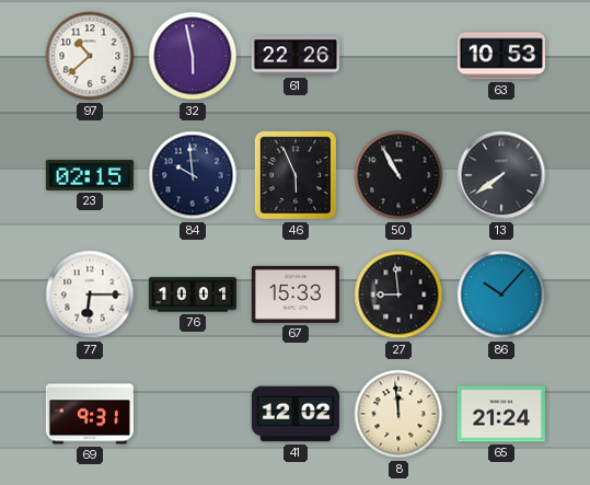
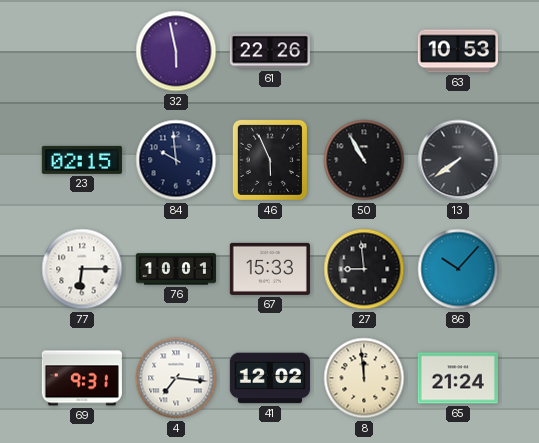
97: 10:38 -> none (90, 56)
4: none -> 7:16 (176, 378)
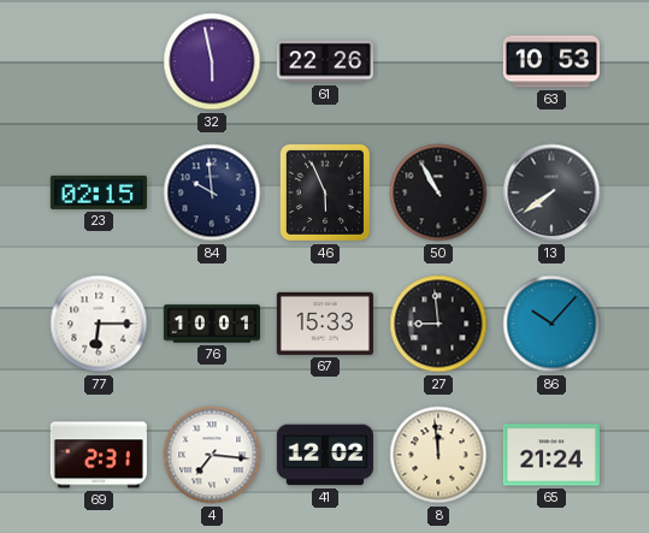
69: 9:31 -> 2:31 (99, 455)
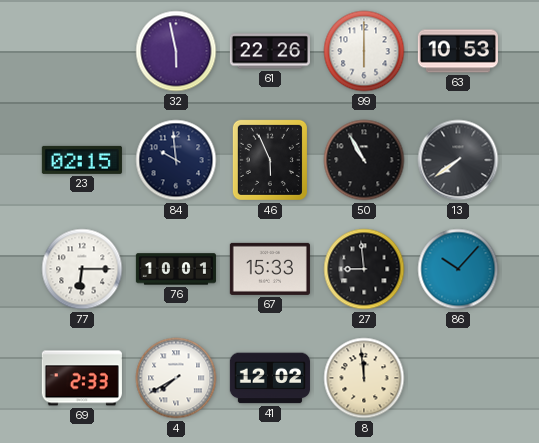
99: none -> 6:00 (364, 51)
69: 2:31 -> 2:33 (82, 378)
4: 7:16 -> 7:40 (176, 378)
65: 21:24 -> none (551, 455)
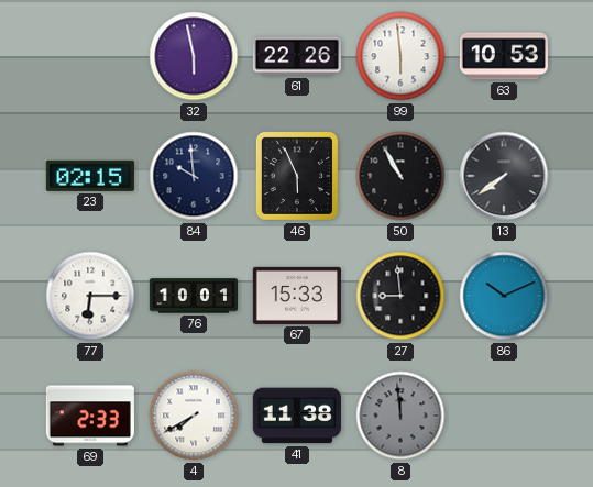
99: 6:00 -> 5:59 (400, 56)
86: 10:07 -> 10:11 (504, 296)
41: 12:02 -> 11:38 (297, 416)
8 dial: cream -> grey (400, 416)
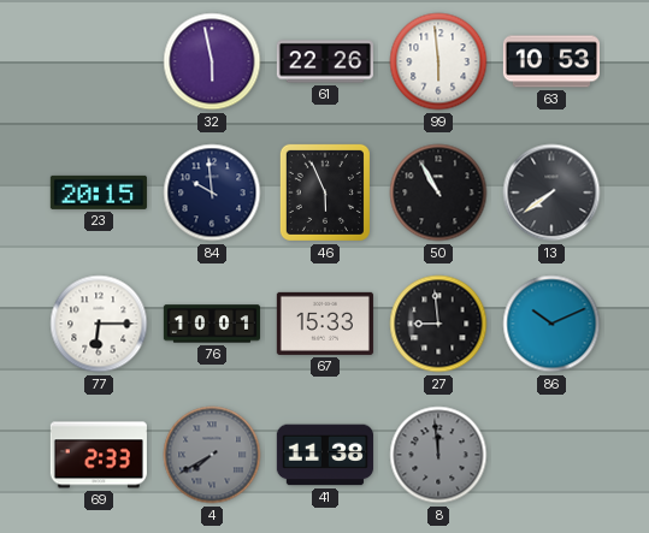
23: 02:15 -> 20:15 (99, 193)
4 dial: white -> grey (212, 455)
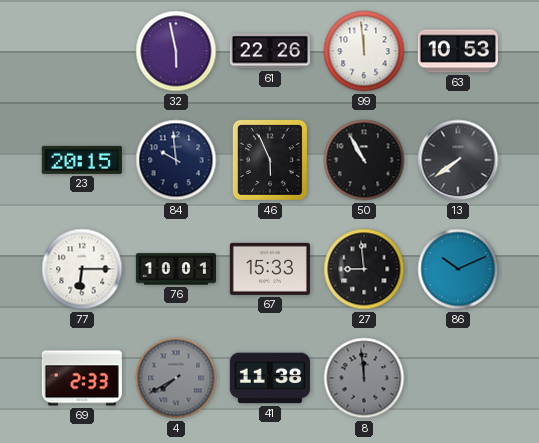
99: 5:59 -> 11:59 (364, 51)
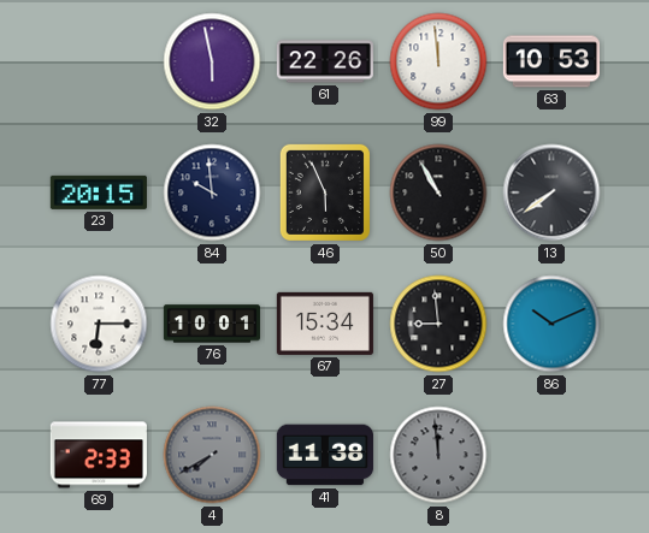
67: 15:33 -> 15:34 (325, 324)
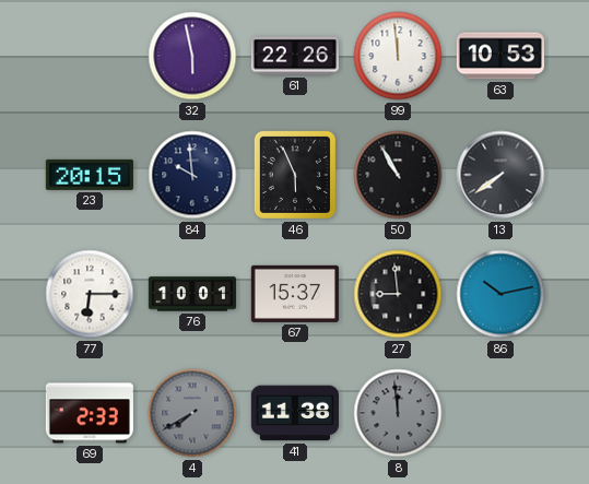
67: 15:34 -> 15:37 (295, 294)
86: 10:11 -> 10:13 (500, 294)
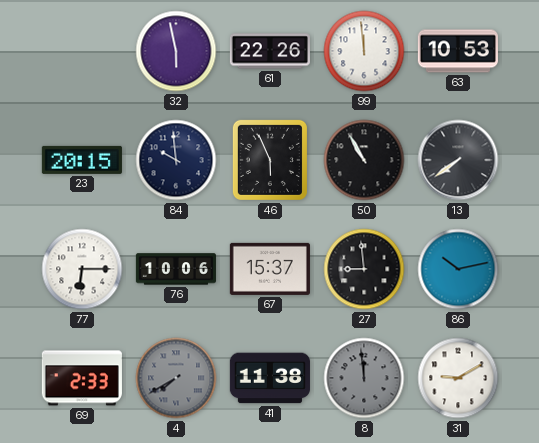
76: 10:01 -> 10:06 (176, 269)
31: none -> 9:10 (458, 378)
